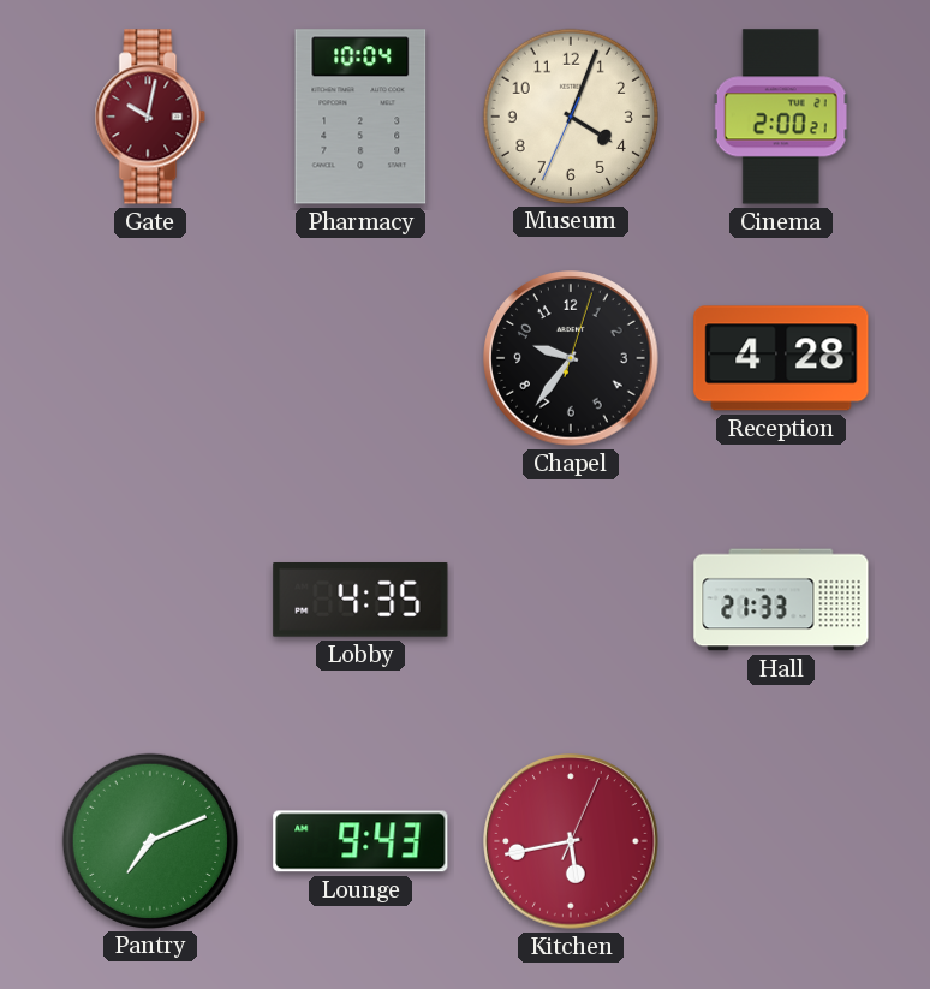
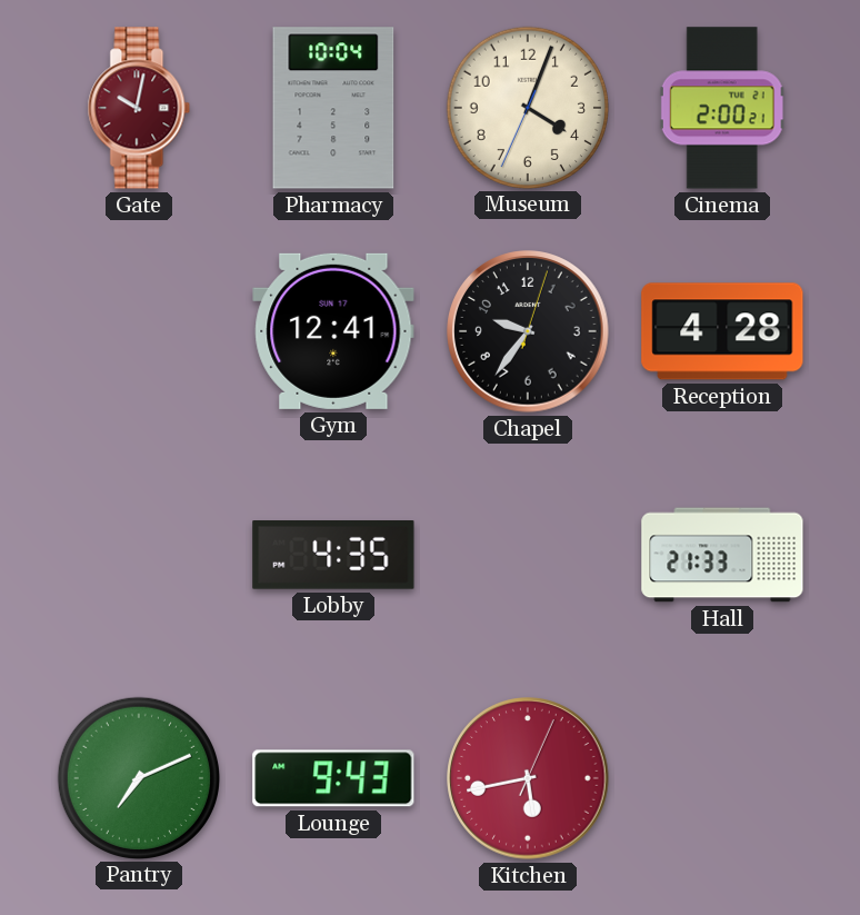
Gym: none -> 12:41 (333, 331)
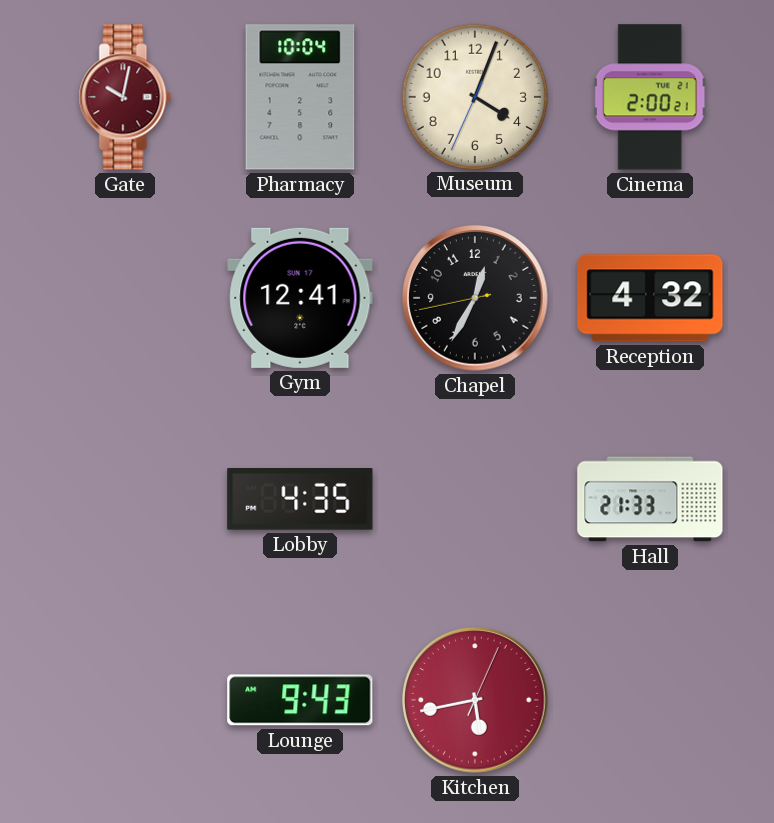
Chapel: 9:36 -> 12:34 (475, 298)
Reception: 4:28 -> 4:32 (650, 298)
Pantry: 7:11 -> none (138, 777)
